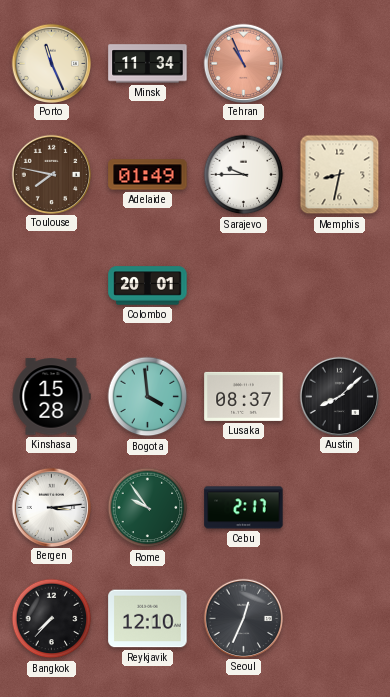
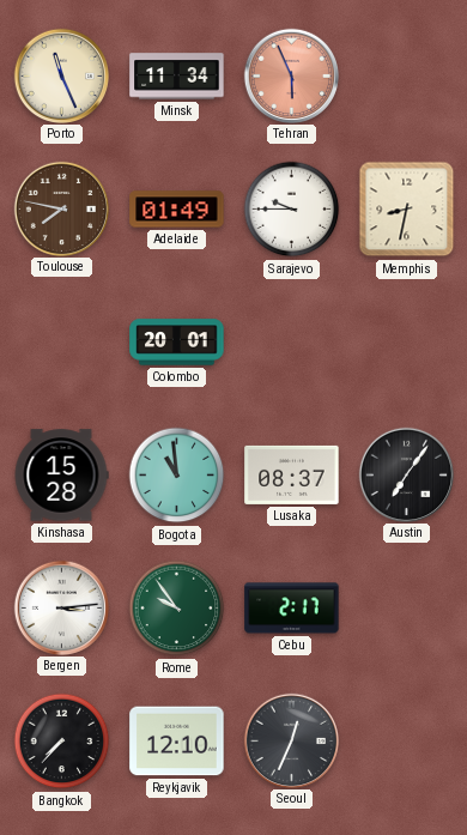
Tehran: 10:56 -> 5:56 (291, 75)
Bogota: 3:59 -> 10:59 (177, 476)
Austin: 8:08 -> 7:06 (406, 474)
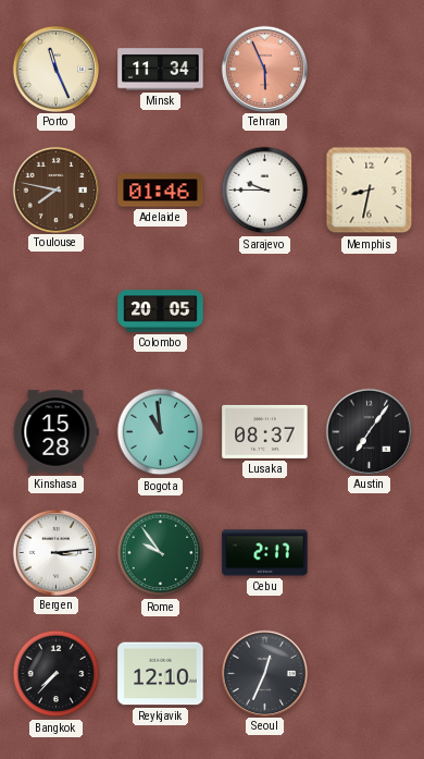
Adelaide: 01:49 -> 01:46 (161, 191)
Colombo: 20:01 -> 20:05 (161, 311)
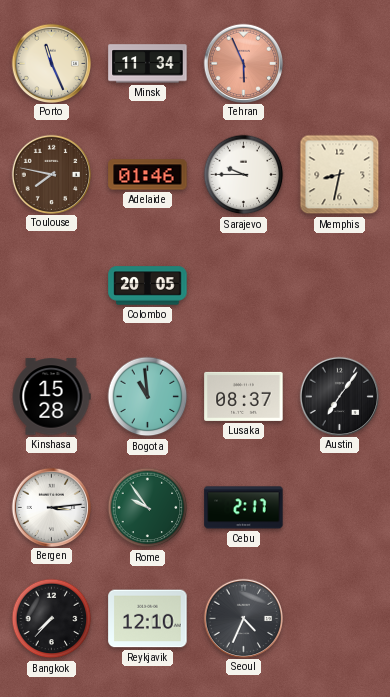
Seoul: 12:34 -> 4:34 (243, 618)
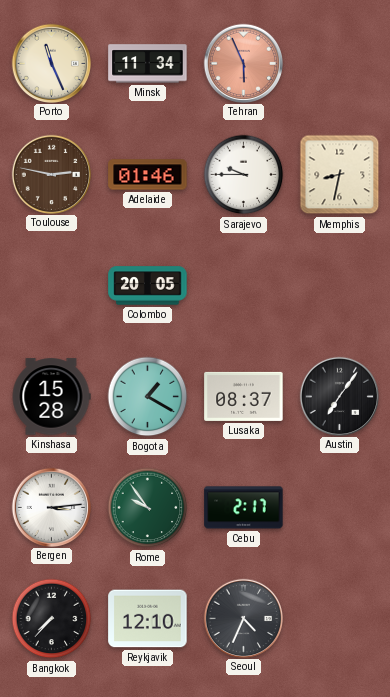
Toulouse: 7:47 -> 2:47 (51, 174)
Bogota: 10:59 -> 1:20 (148, 397)
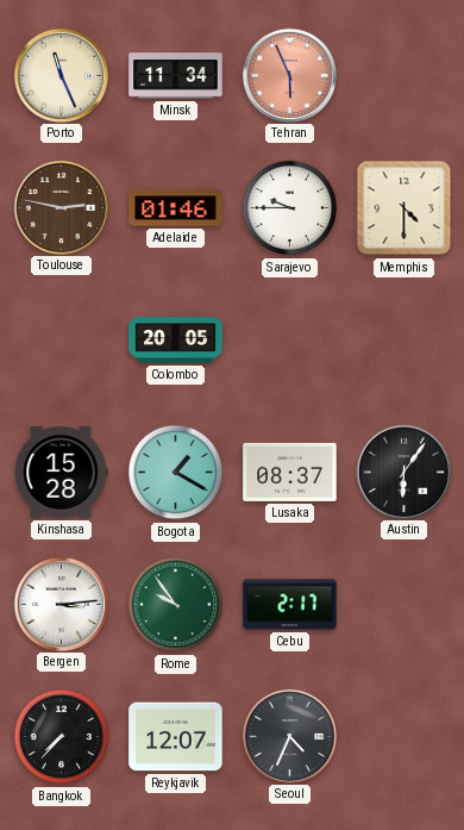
Memphis: 8:32 -> 4:30 (405, 208)
Austin: 7:06 -> 6:06 (403, 472)
Reykjavik: 12:10 -> 12:07 (176, 737)
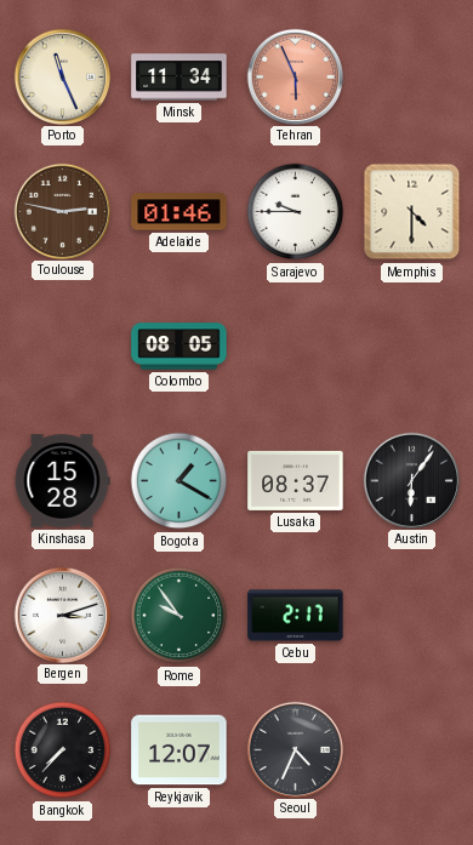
Colombo: 20:05 -> 08:05 (179, 347)
Bergen: 3:14 -> 3:12 (62, 615)
